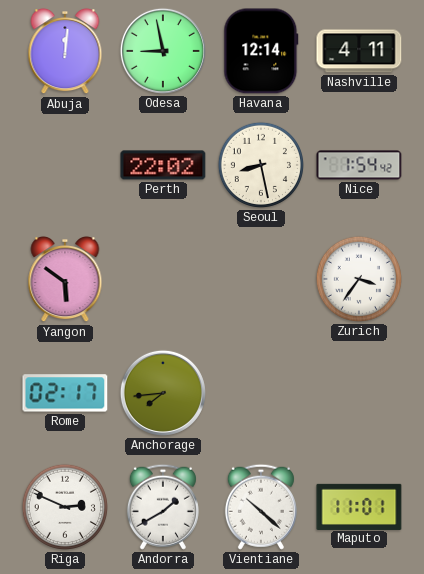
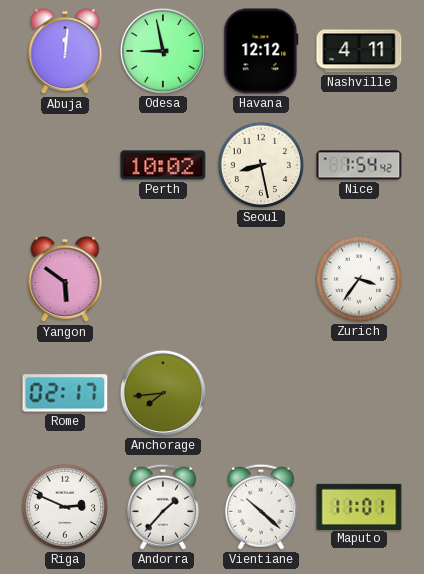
Havana: 12:14 -> 12:12 (261, 51)
Perth: 22:02 -> 10:02 (163, 165)
Andorra: 1:40 -> 1:37 (163, 507)
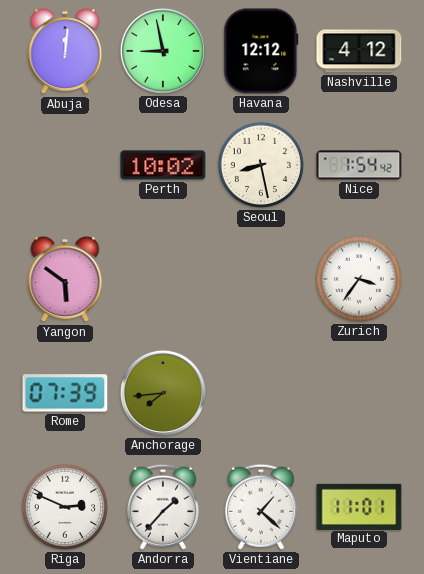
Nashville: 4:11 -> 4:12 (359, 51)
Rome: 02:17 -> 07:39 (65, 393)
Vientiane: 10:22 -> 1:22 (261, 507)
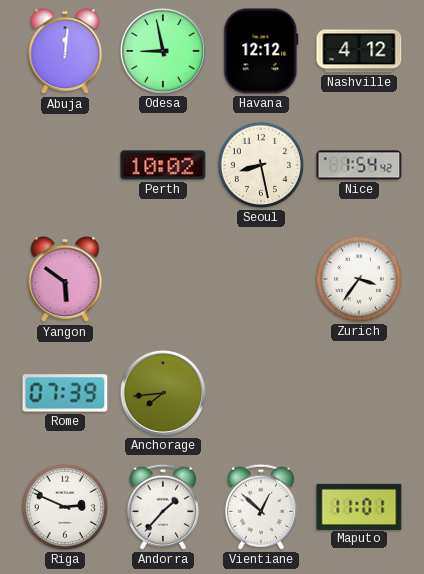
Vientiane: 1:22 -> 12:52 (261, 507)
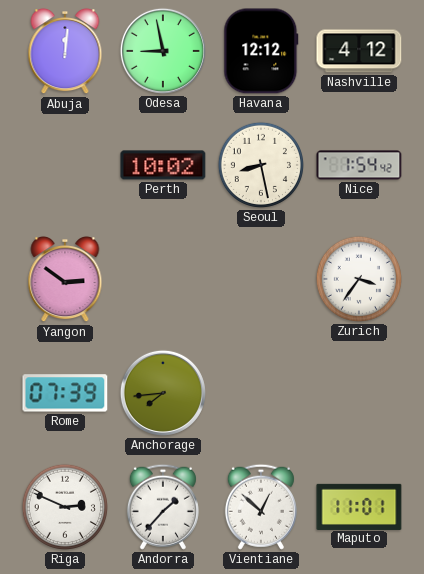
Yangon: 5:51 -> 2:51 (65, 279)
